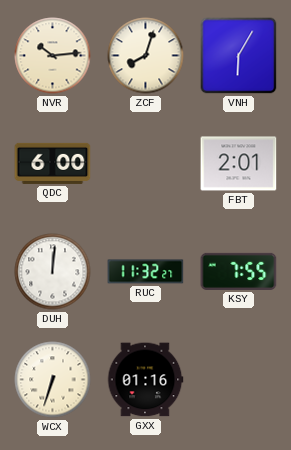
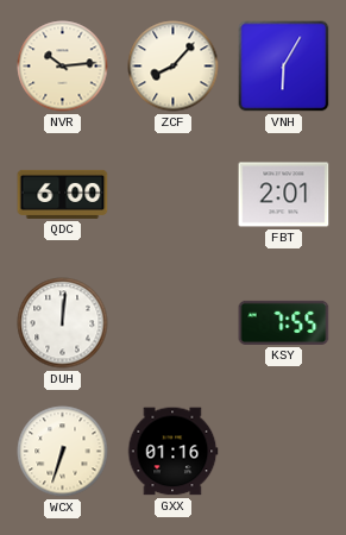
ZCF: 8:03 -> 8:07 (174, 67)
RUC: 11:32 -> none (146, 272)
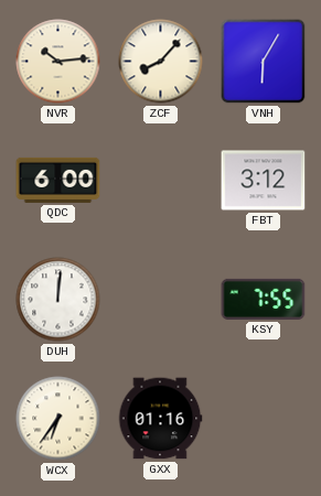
FBT: 2:01 -> 3:12 (264, 181)
WCX: 6:33 -> 6:36 (58, 419)
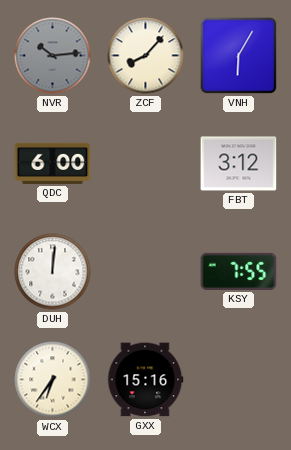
NVR dial: cream -> grey (53, 56)
GXX: 01:16 -> 15:16 (145, 380)
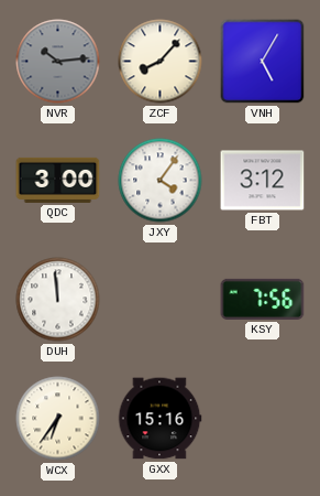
VNH: 6:05 -> 5:05 (263, 62)
QDC: 6:00 -> 3:00 (58, 180)
JXY: none -> 4:06 (161, 181)
DUH: 12:01 -> 11:59 (58, 300)
KSY: 7:55 -> 7:56 (263, 299)
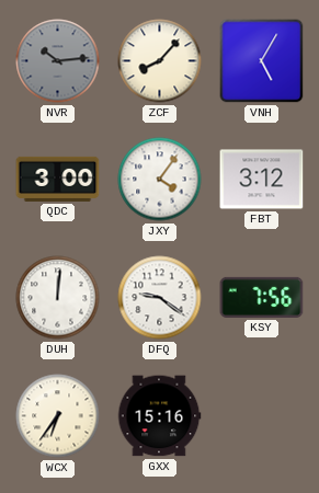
DUH: 11:59 -> 12:01 (58, 298)
DFQ: none -> 9:21 (160, 298)
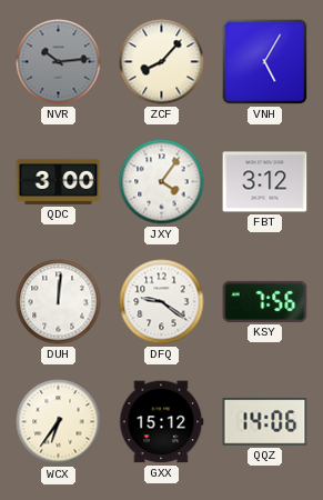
GXX: 15:16 -> 15:12 (161, 422)
QQZ: none -> 14:06 (265, 422)
